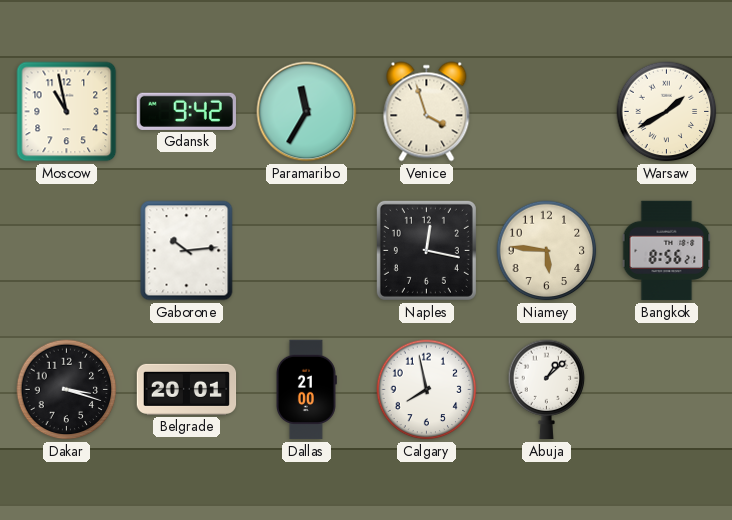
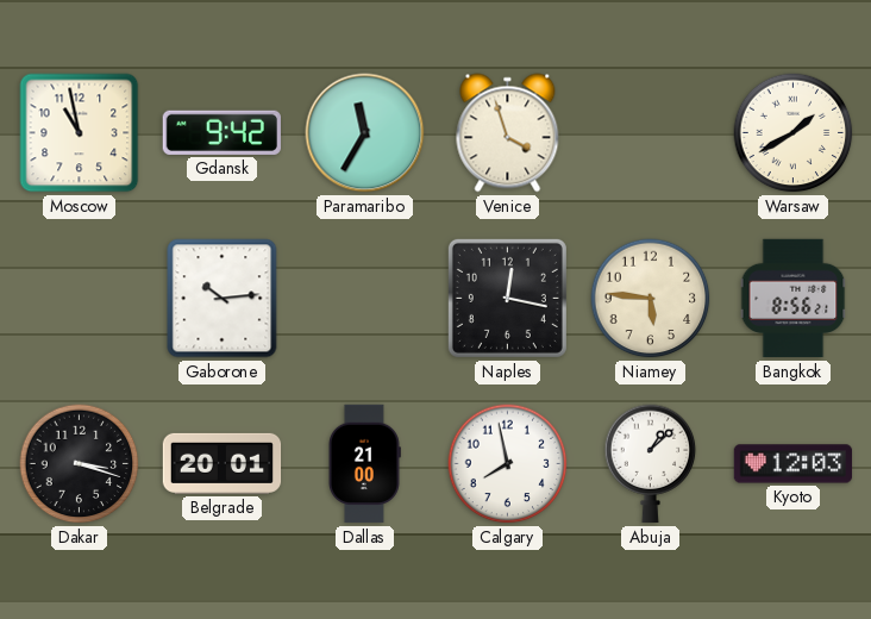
Kyoto: none -> 12:03 (794, 464)
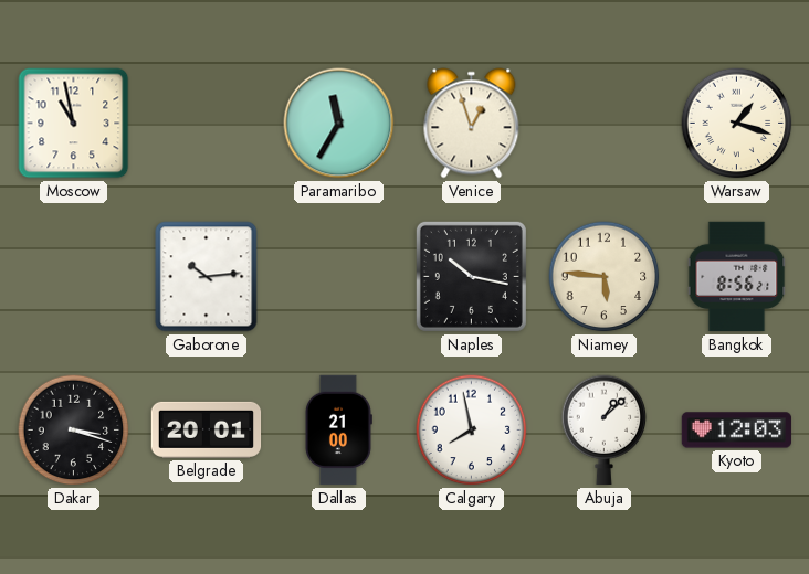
Gdansk: 9:42 -> none (221, 132)
Venice: 3:57 -> 12:57 (472, 124)
Warsaw: 1:40 -> 1:18 (737, 124)
Naples: 12:17 -> 10:17 (471, 276)
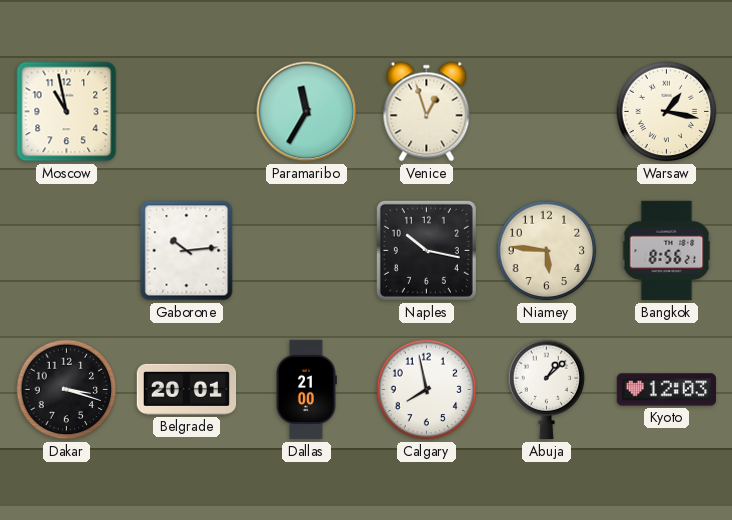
Warsaw: 1:18 -> 1:17 (667, 112)
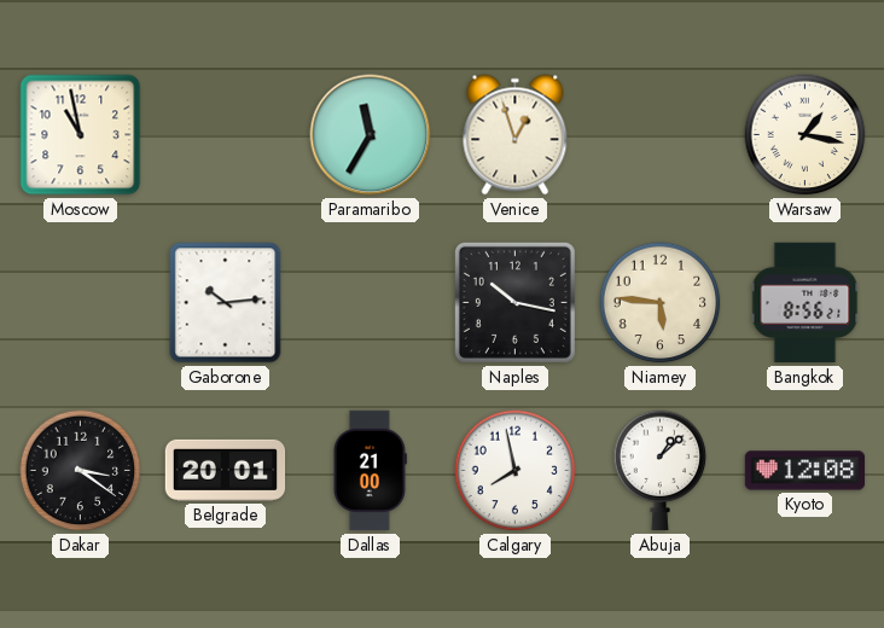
Dakar: 3:18 -> 3:21 (81, 471)
Kyoto: 12:03 -> 12:08 (806, 471)
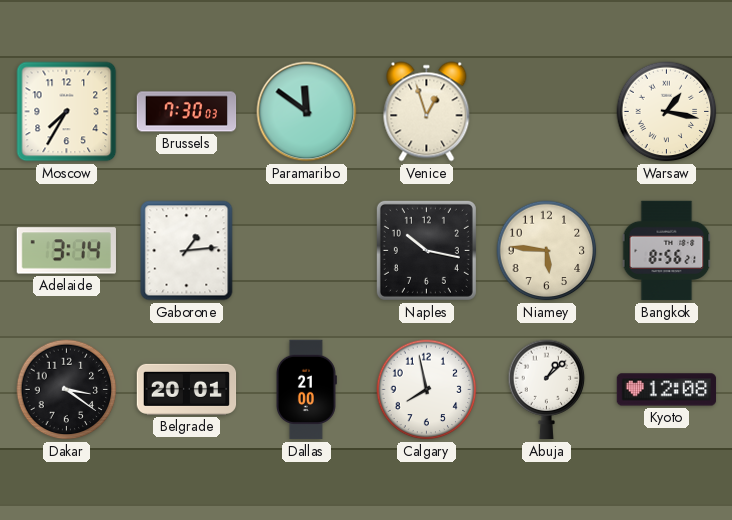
Moscow: 10:58 -> 7:35 (67, 112)
Brussels: none -> 7:30 (187, 112)
Paramaribo: 11:35 -> 11:51 (307, 112)
Adelaide: none -> 3:14 (66, 251)
Gaborone: 10:14 -> 1:14 (187, 251)
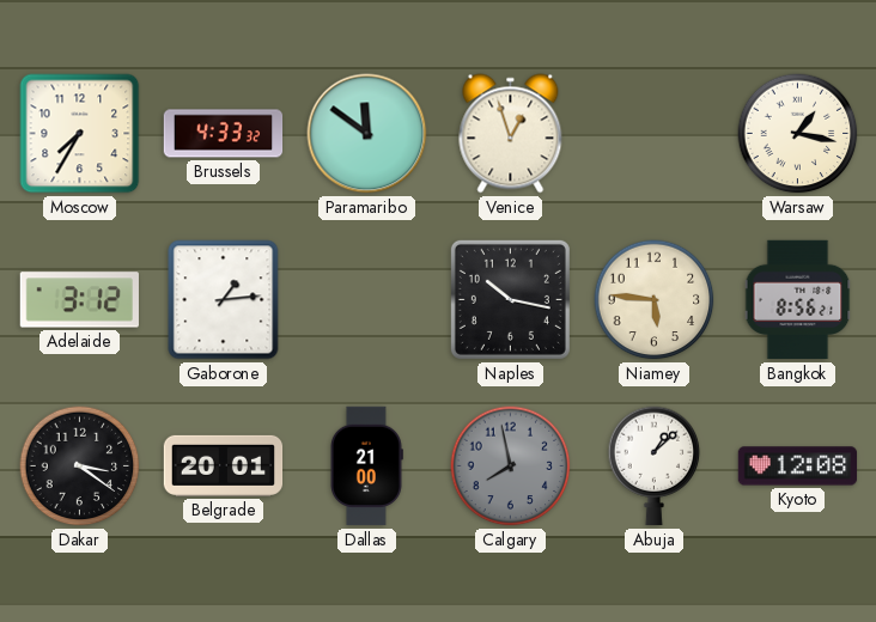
Brussels: 7:30 -> 4:33 (224, 134)
Adelaide: 3:14 -> 3:12 (79, 300)
Calgary dial: white -> grey (511, 466)
